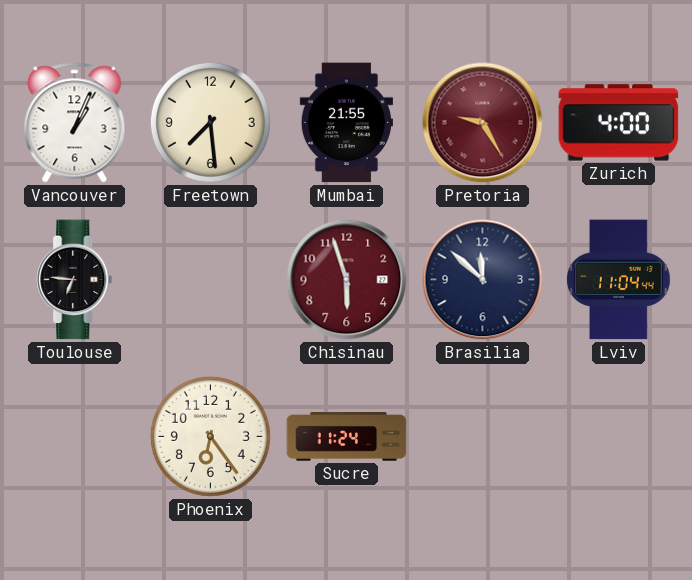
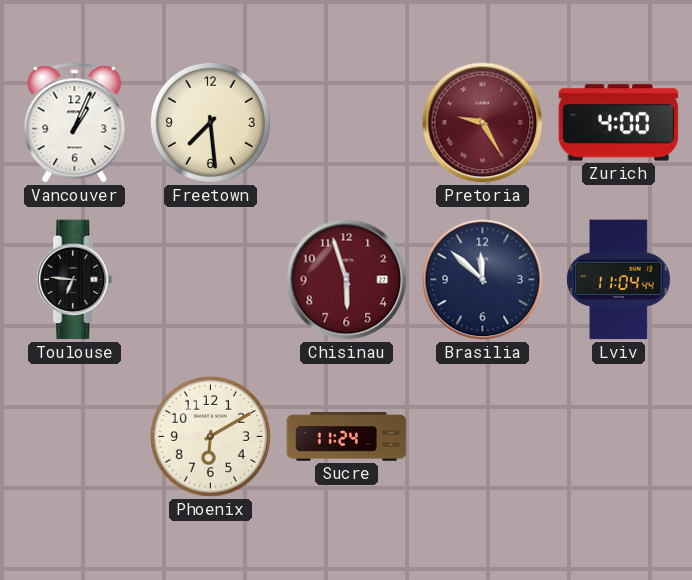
Mumbai: 21:55 -> none (346, 123)
Phoenix: 6:24 -> 6:10 (210, 436)
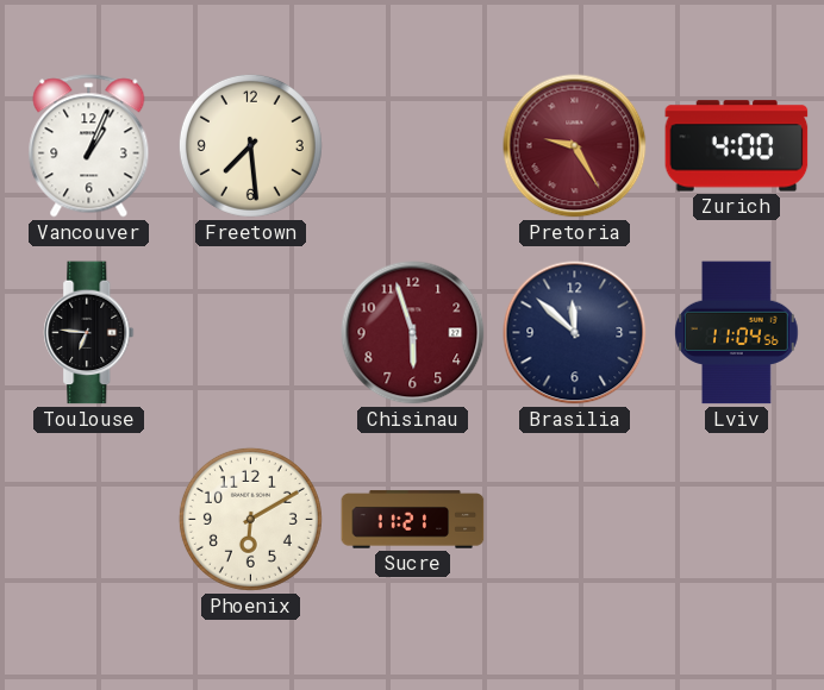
Lviv: 11:04:44 -> 11:04:56 (737, 333)
Sucre: 11:24 -> 11:21 (413, 520)
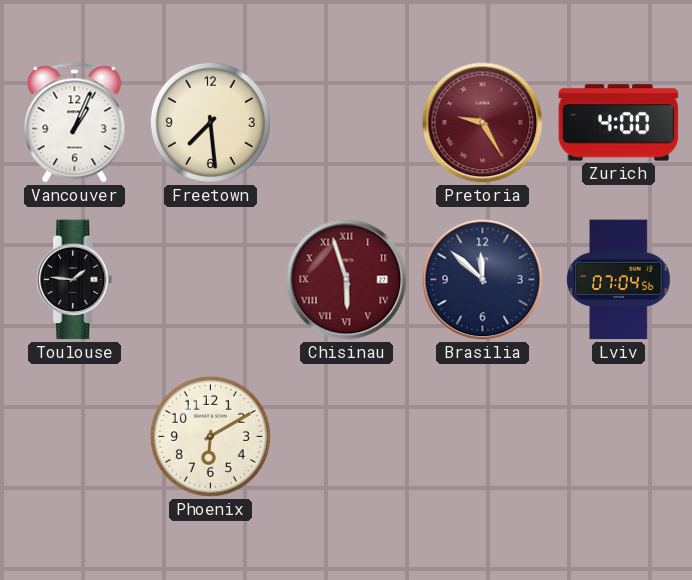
Toulouse: 6:46 -> 1:46 (75, 280)
Chisinau numerals: Arabic -> Roman (347, 280)
Lviv: 11:04 -> 07:04 (619, 280)
Sucre: 11:21 -> none (413, 520)
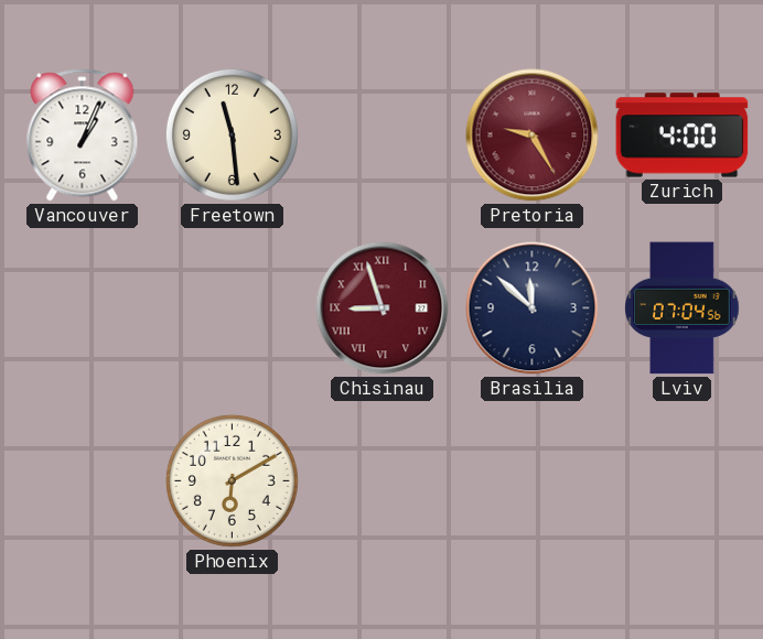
Freetown: 7:29 -> 11:29 (232, 134)
Toulouse: 1:46 -> none (75, 280)
Chisinau: 5:57 -> 8:57 (383, 308)
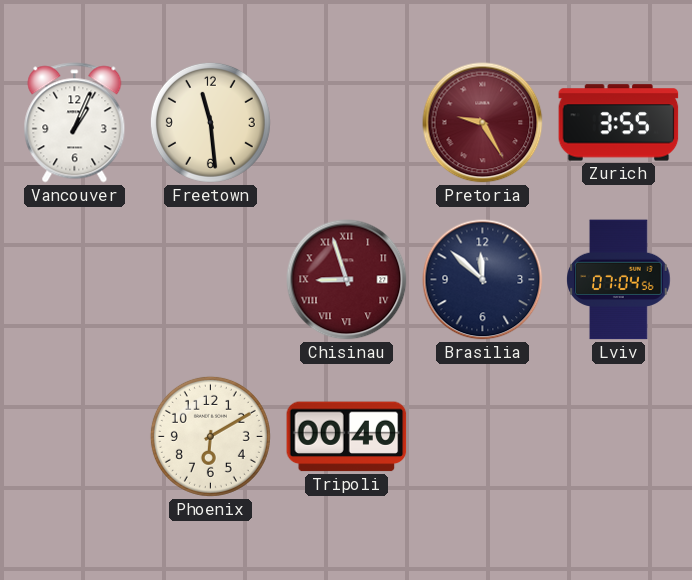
Zurich: 4:00 -> 3:55 (619, 123)
Tripoli: none -> 00:40 (347, 437)
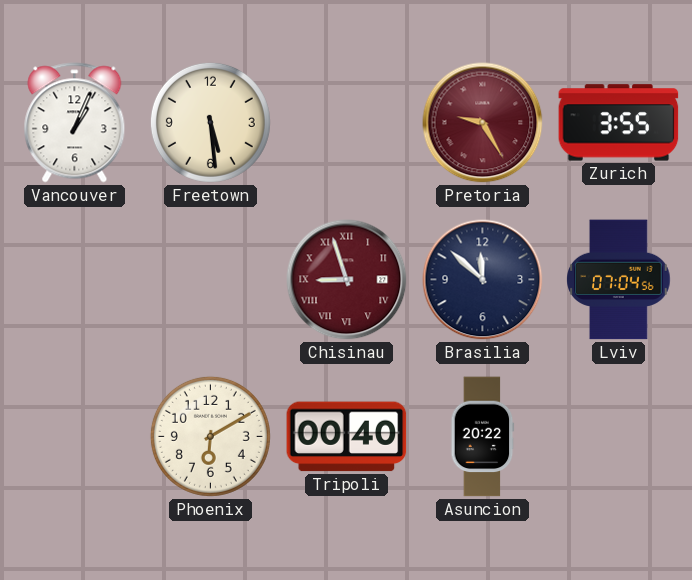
Freetown: 11:29 -> 5:29 (210, 122)
Asuncion: none -> 20:22 (483, 437)
